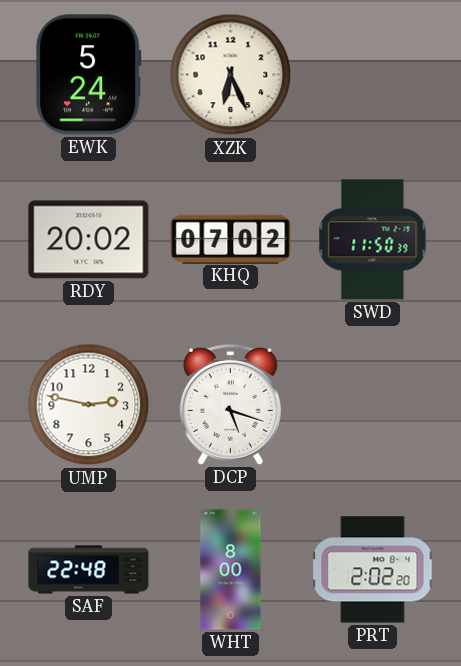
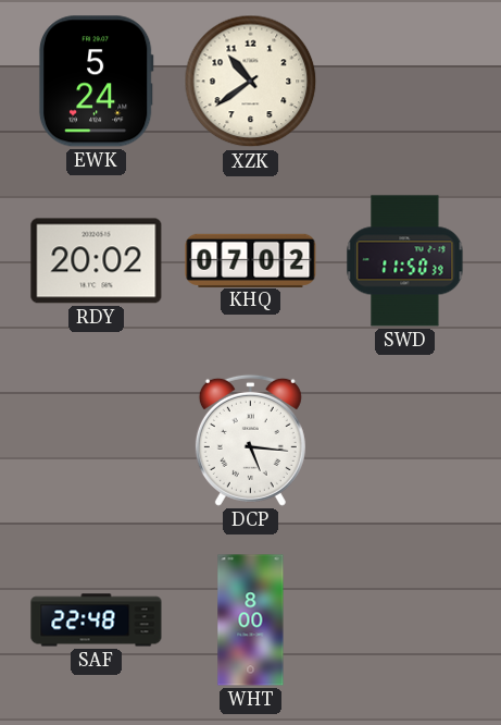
XZK: 6:26 -> 10:39 (251, 82)
UMP: 2:47 -> none (89, 405)
DCP: 5:18 -> 5:16 (250, 440)
PRT: 2:02 -> none (373, 570)
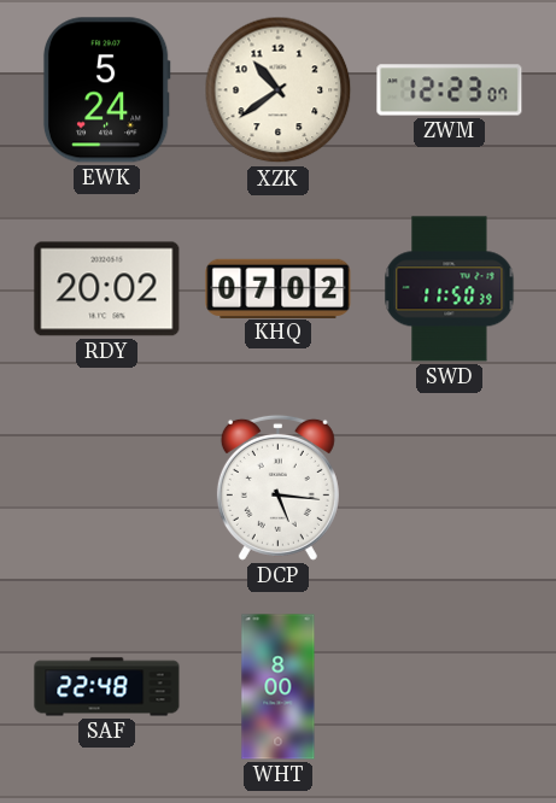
ZWM: none -> 12:23 (450, 90)
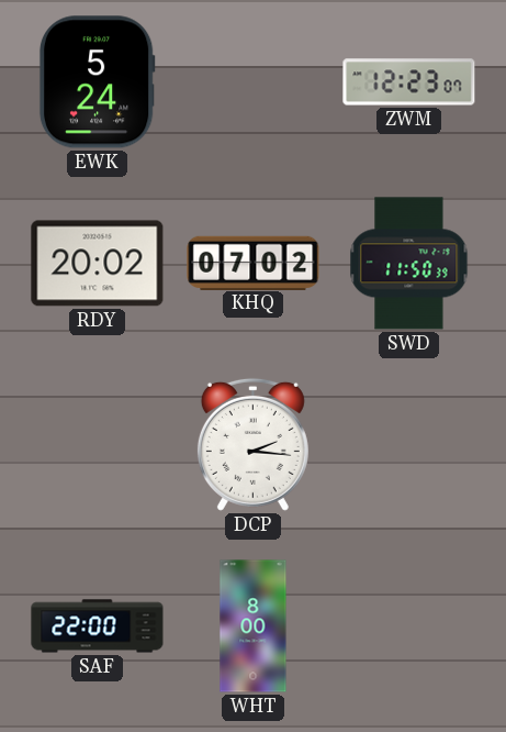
XZK: 10:39 -> none (279, 90)
DCP: 5:16 -> 2:16 (252, 444)
SAF: 22:48 -> 22:00 (98, 626)
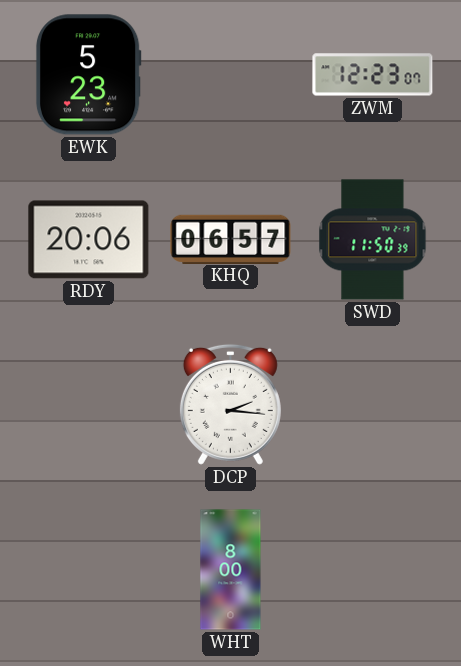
EWK: 5:24 -> 5:23 (88, 75)
RDY: 20:02 -> 20:06 (89, 240)
KHQ: 07:02 -> 06:57 (231, 239)
SAF: 22:00 -> none (98, 626)
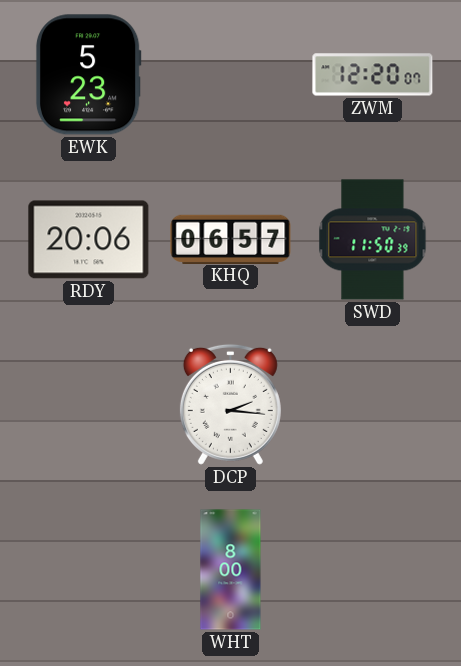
ZWM: 12:23 -> 12:20 (373, 75)
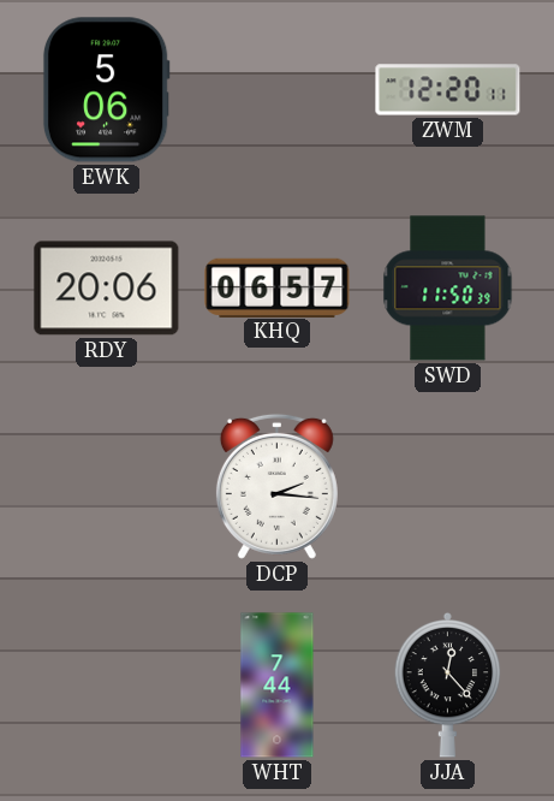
EWK: 5:23 -> 5:06 (106, 90)
ZWM: 12:20:07 -> 12:20:11 (448, 90)
WHT: 8:00 -> 7:44 (278, 686)
JJA: none -> 12:23 (448, 684)
